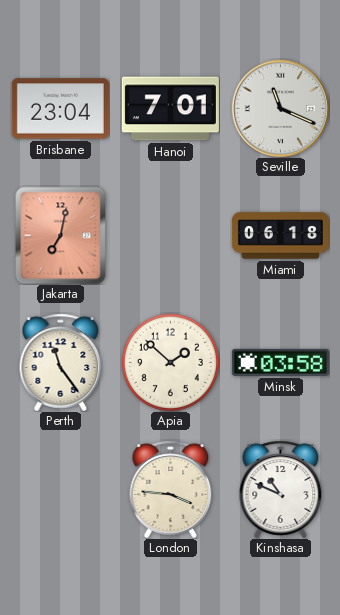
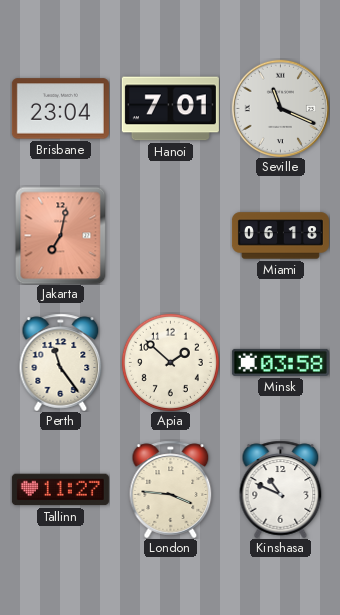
Tallinn: none -> 11:27 (60, 490)
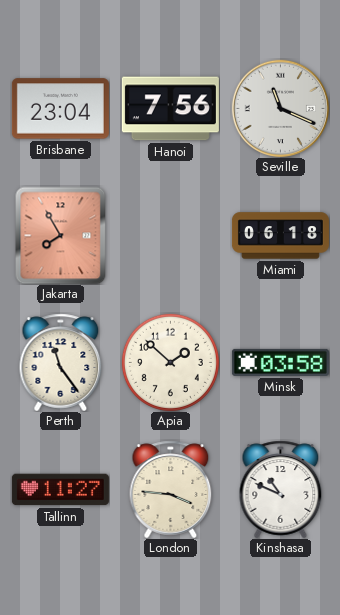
Hanoi: 7:01 -> 7:56 (170, 109)
Jakarta: 7:02 -> 7:55 (61, 235)
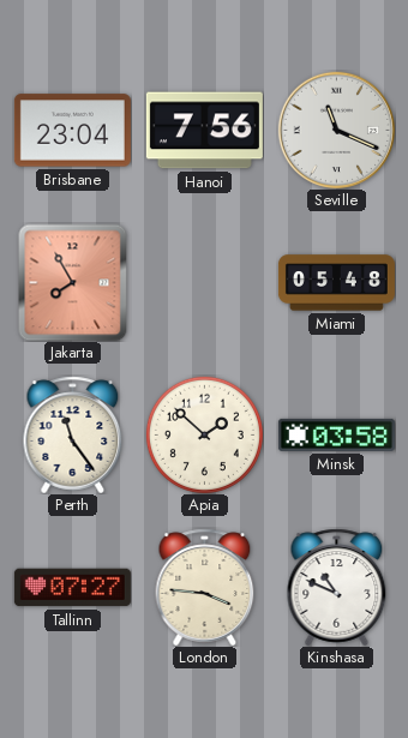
Miami: 06:18 -> 05:48 (336, 283)
Tallinn: 11:27 -> 07:27 (72, 588)
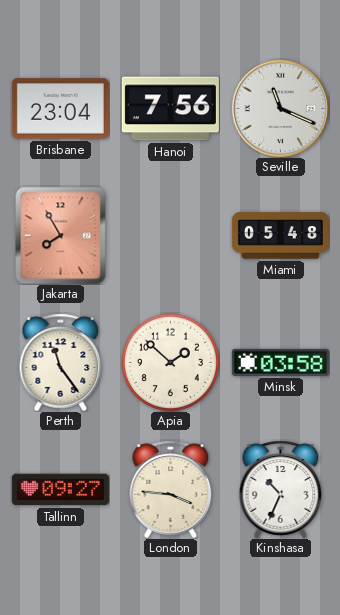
Tallinn: 07:27 -> 09:27 (60, 490)
Kinshasa: 10:49 -> 10:34 (281, 489)
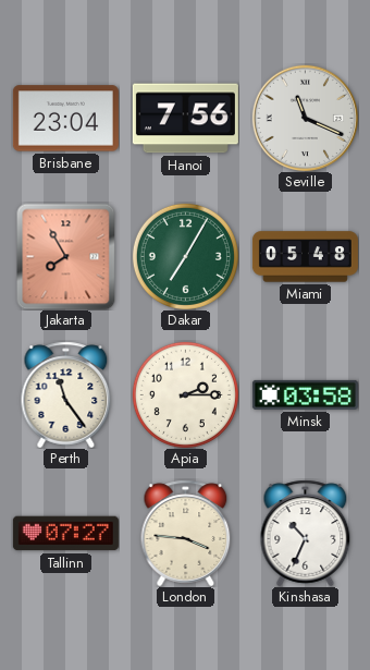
Dakar: none -> 7:05 (185, 256)
Apia: 1:52 -> 2:15 (185, 394)
Tallinn: 09:27 -> 07:27 (65, 534)
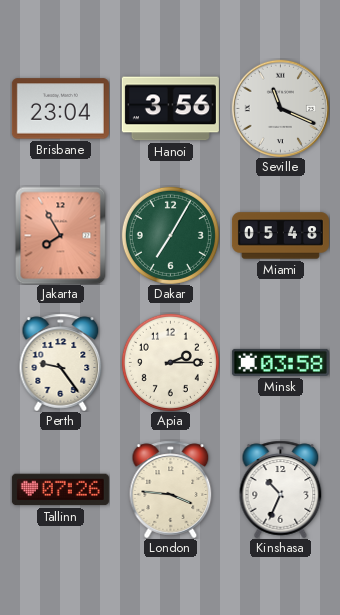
Hanoi: 7:56 -> 3:56 (170, 109)
Perth: 11:24 -> 9:24 (61, 362)
Tallinn: 07:27 -> 07:26 (60, 490)
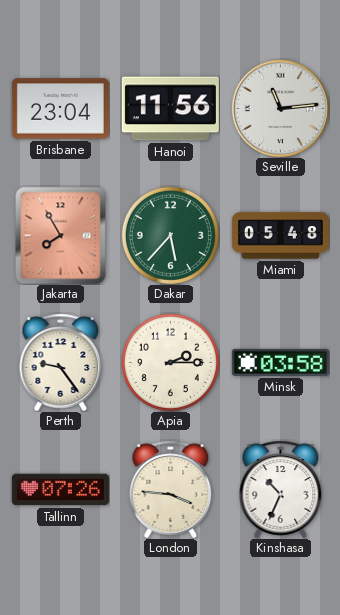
Hanoi: 3:56 -> 11:56 (170, 109)
Seville: 11:19 -> 11:14 (280, 108)
Dakar: 7:05 -> 5:37 (170, 235)
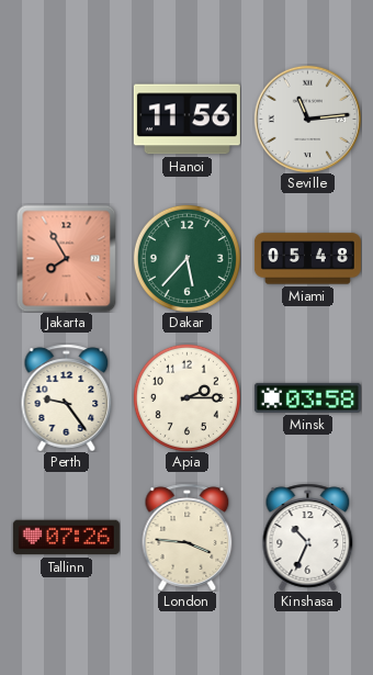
Brisbane: 23:04 -> none (60, 109)
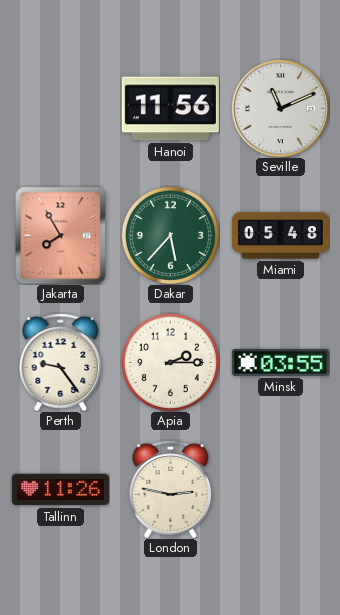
Seville: 11:14 -> 11:11 (280, 108)
Minsk: 03:58 -> 03:55 (280, 362)
Tallinn: 07:26 -> 11:26 (60, 490)
London: 3:46 -> 2:47 (171, 489)
Kinshasa: 10:34 -> none (308, 537)
